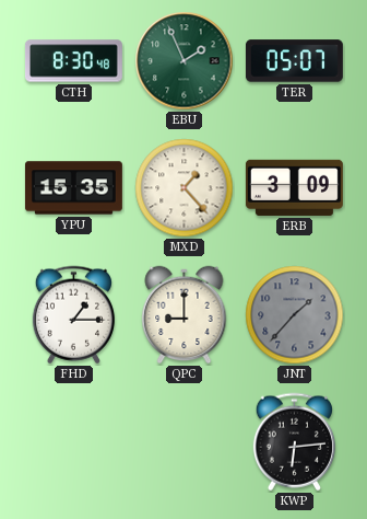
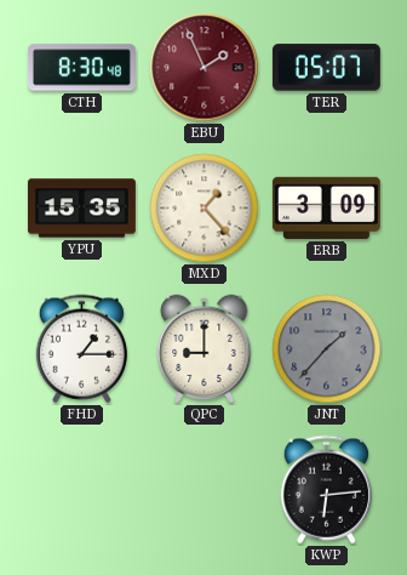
EBU dial: green -> burgundy (205, 68)
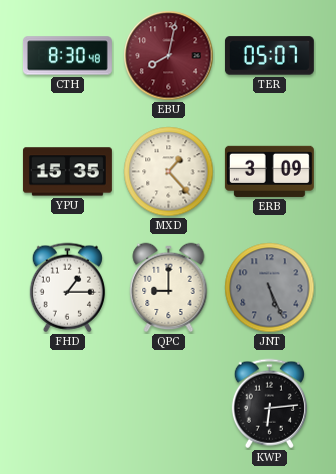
EBU: 1:56 -> 8:02 (169, 56)
JNT: 1:37 -> 5:26 (270, 288)
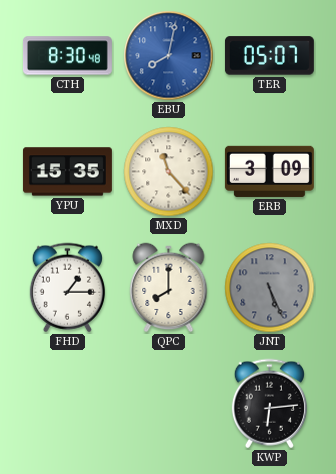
EBU dial: burgundy -> blue (169, 56)
MXD: 1:23 -> 11:23 (169, 172)
QPC: 9:00 -> 8:00 (169, 288)
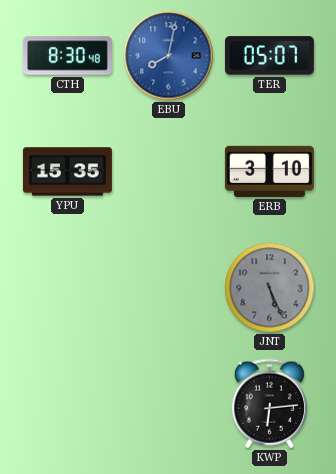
MXD: 11:23 -> none (169, 172)
ERB: 3:09 -> 3:10 (269, 171)
FHD: 1:15 -> none (67, 288)
QPC: 8:00 -> none (169, 288)
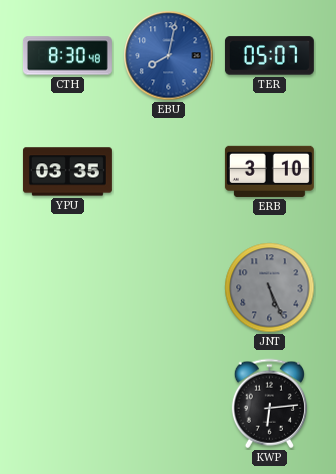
YPU: 15:35 -> 03:35 (67, 172)
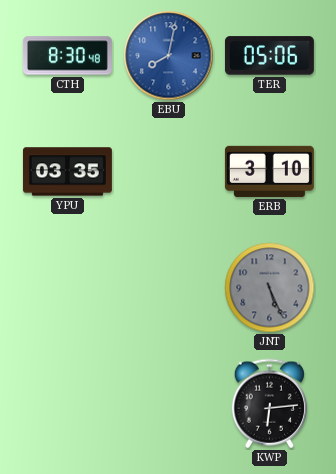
TER: 05:07 -> 05:06 (269, 56)
